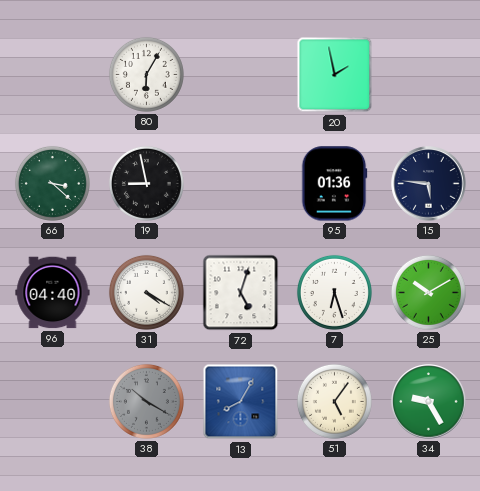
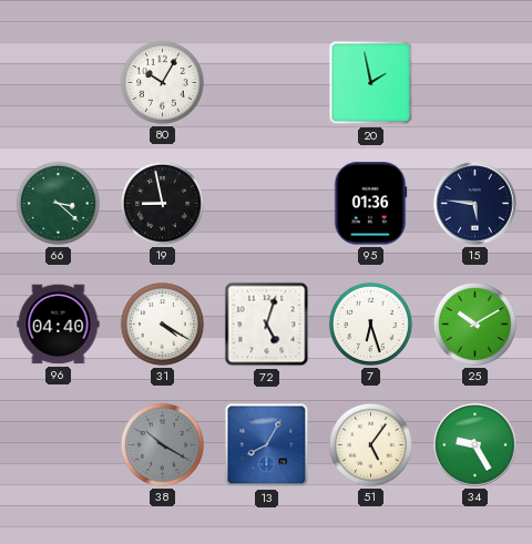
80: 6:05 -> 10:05 (162, 82)
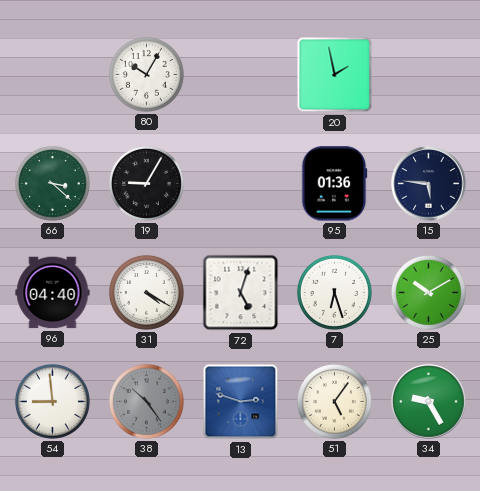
19: 8:58 -> 9:05 (146, 183)
54: none -> 8:59 (52, 401)
38: 10:20 -> 10:24 (146, 401)
13: 8:05 -> 2:48 (241, 402)
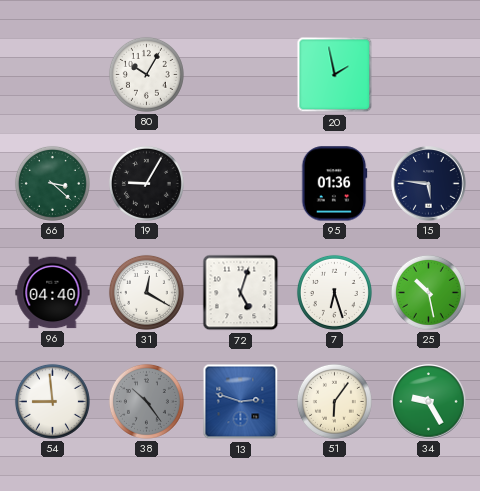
31: 4:20 -> 12:20 (146, 292)
25: 10:10 -> 10:28 (428, 292)
51: 5:06 -> 6:06 (334, 401)
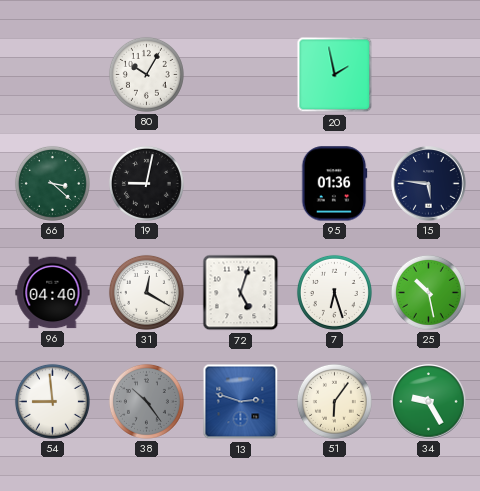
19: 9:05 -> 9:02 (146, 183)
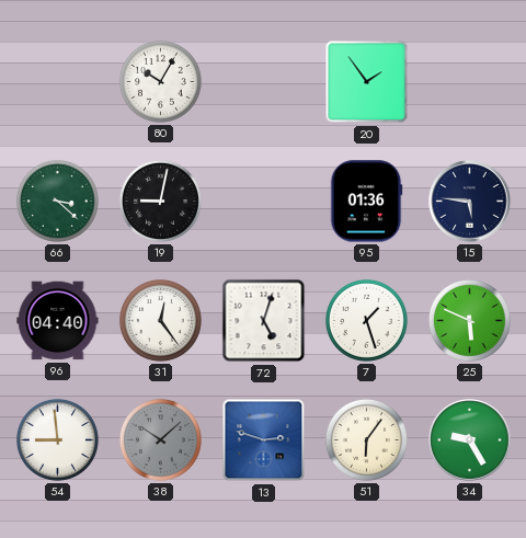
20: 1:58 -> 1:54 (367, 82)
31: 12:20 -> 12:24 (160, 320)
7: 6:27 -> 1:27 (366, 320)
25: 10:28 -> 5:49 (469, 320)
38: 10:24 -> 10:08 (160, 439)
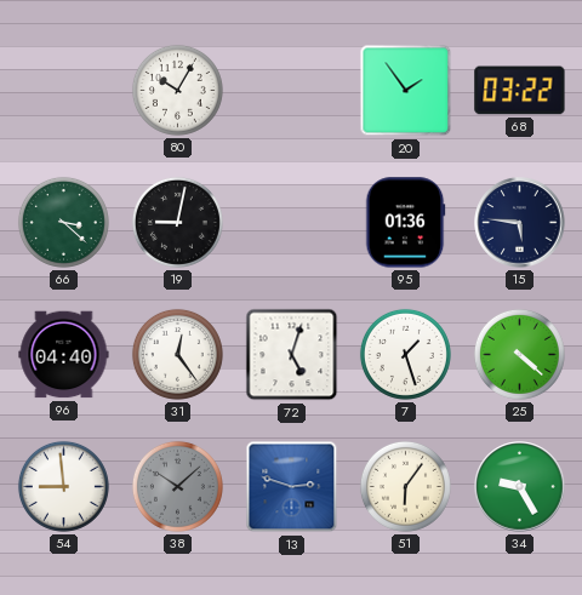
68: none -> 03:22 (520, 91)
25: 5:49 -> 4:22 (519, 354)
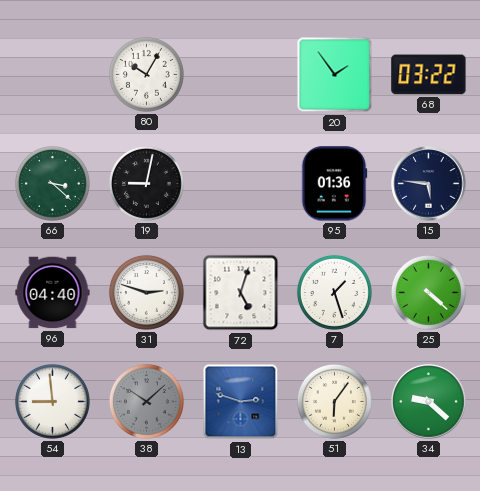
31: 12:24 -> 2:48 (146, 292)
34: 9:25 -> 9:22 (429, 402)
